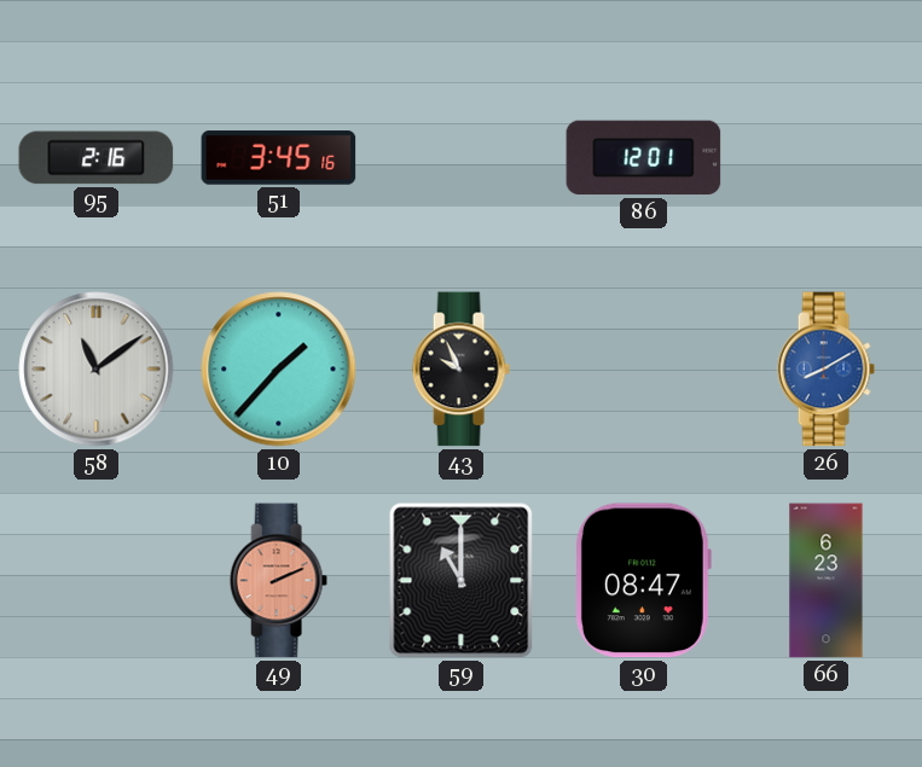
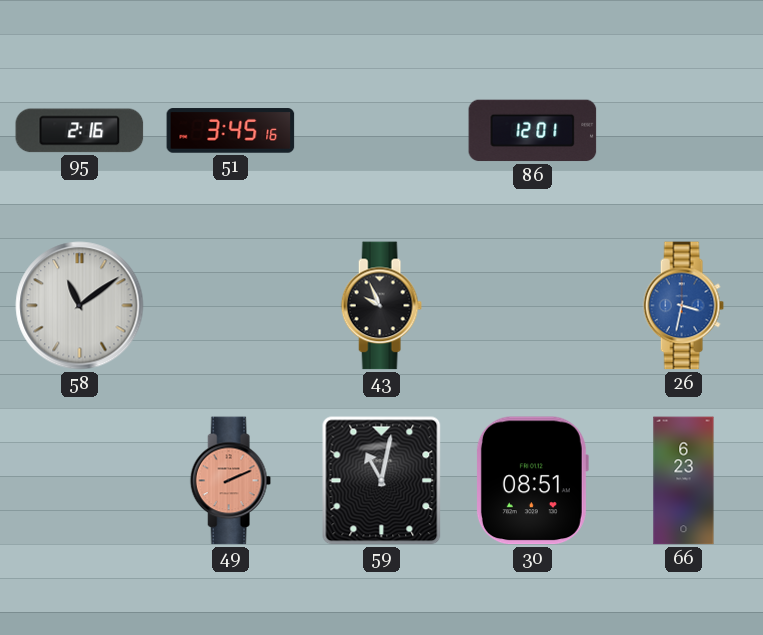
10: 1:37 -> none (279, 370)
26: 8:10 -> 3:32 (683, 306)
59: 11:00 -> 11:02 (382, 481)
30: 08:47 -> 08:51 (532, 481)
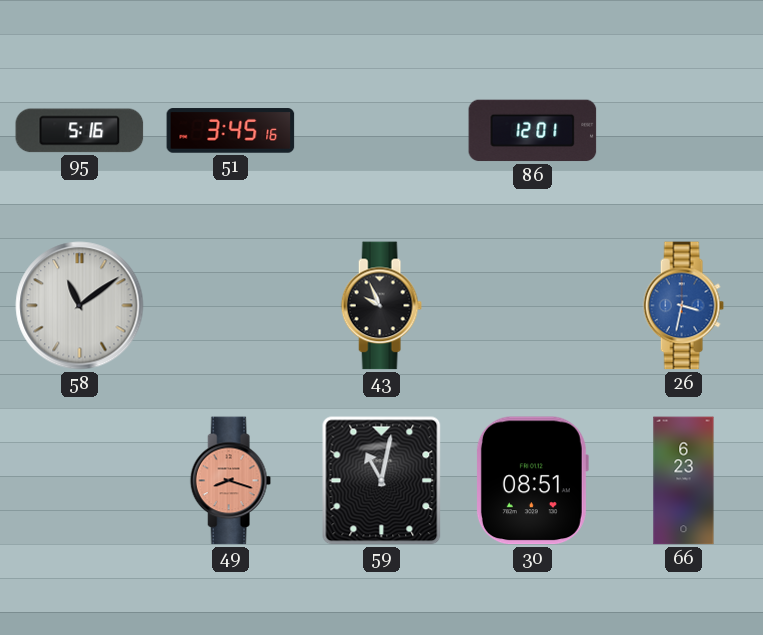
95: 2:16 -> 5:16 (80, 131)
49: 2:11 -> 8:18 (230, 481)
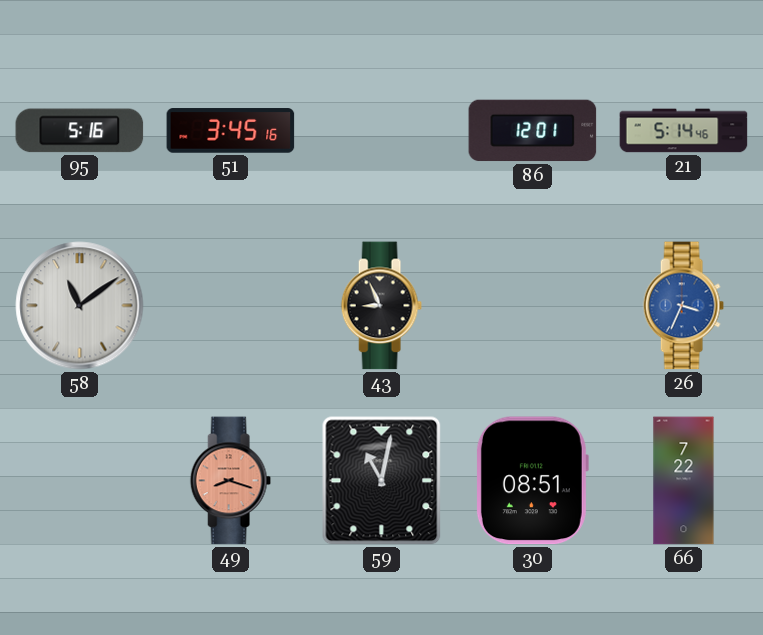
21: none -> 5:14 (684, 131)
43: 9:56 -> 8:56 (381, 306)
26: 3:32 -> 3:34 (683, 306)
66: 6:23 -> 7:22 (684, 481)
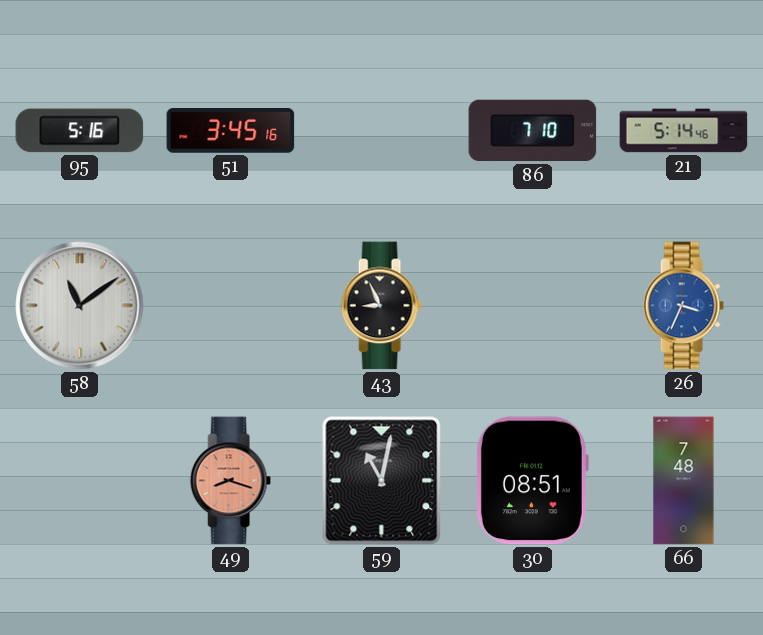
86: 12:01 -> 7:10 (533, 131)
66: 7:22 -> 7:48 (684, 481)
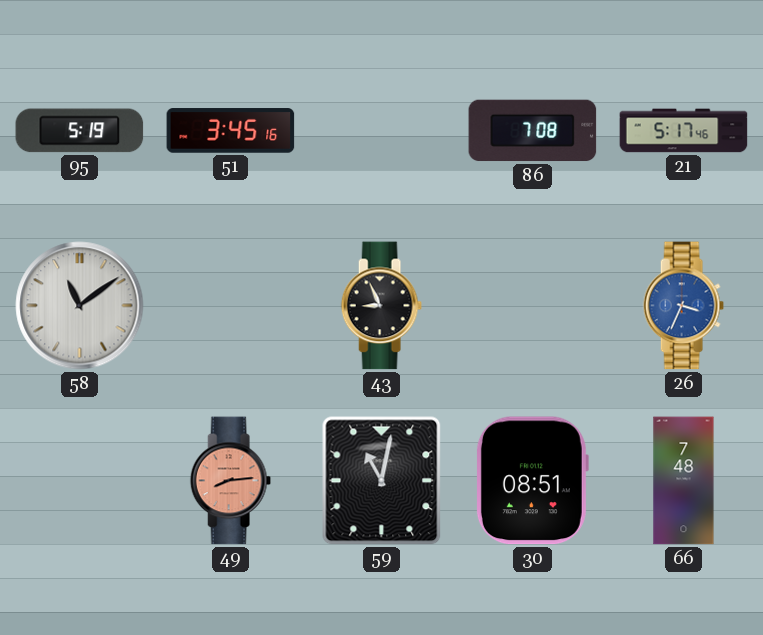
95: 5:16 -> 5:19 (80, 131)
86: 7:10 -> 7:08 (533, 131)
21: 5:14 -> 5:17 (684, 131)
49: 8:18 -> 8:14 (230, 481)
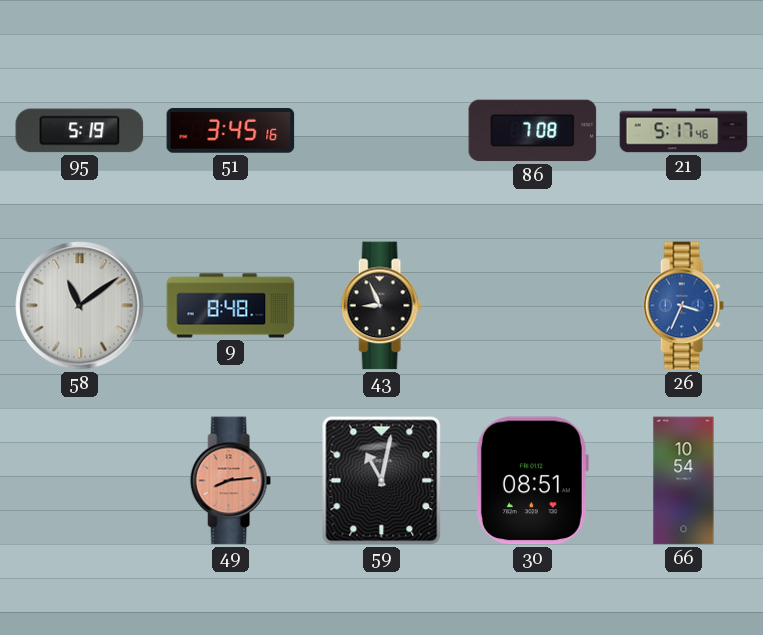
9: none -> 8:48 (231, 306)
66: 7:48 -> 10:54 (684, 481)
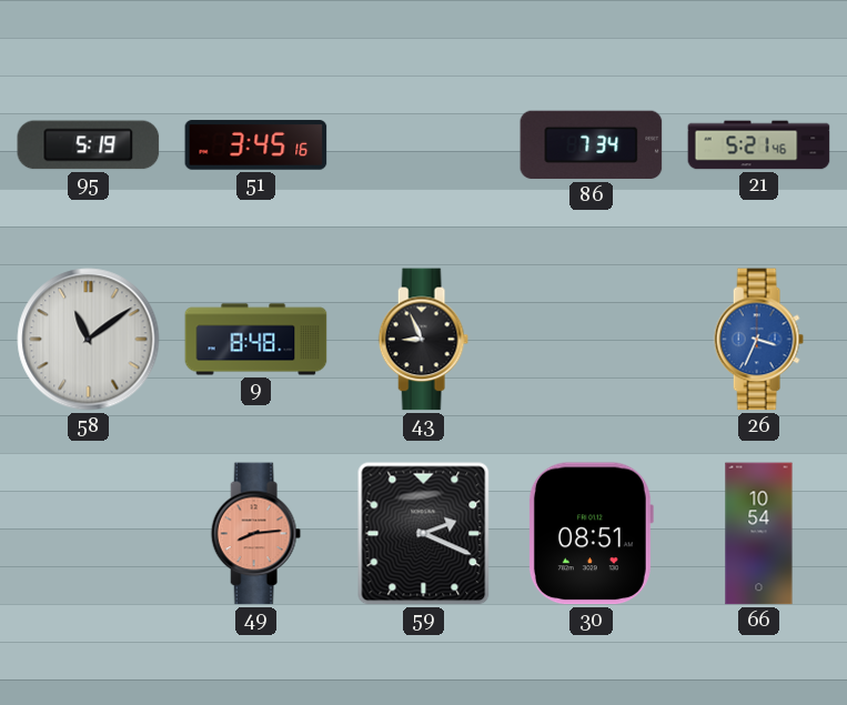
86: 7:08 -> 7:34 (592, 145)
21: 5:17 -> 5:21 (759, 145)
59: 11:02 -> 2:19 (424, 534)
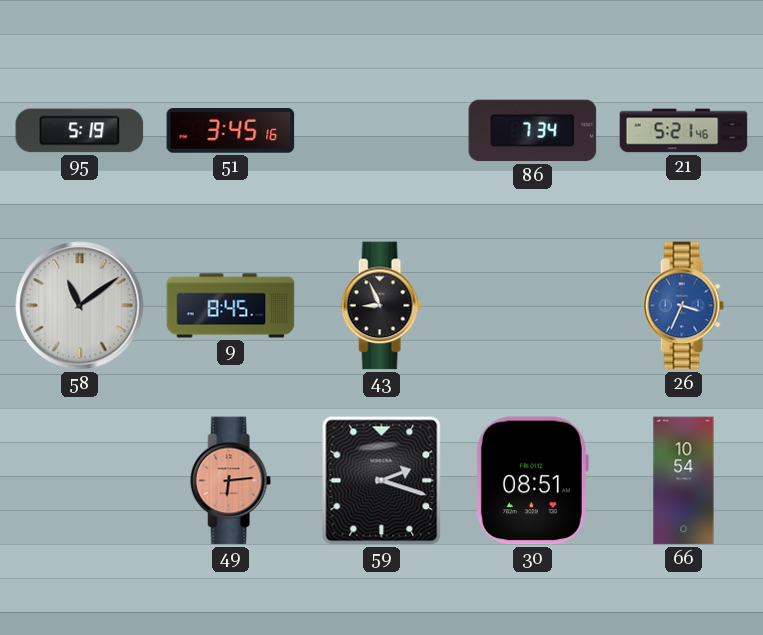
9: 8:48 -> 8:45 (231, 306)
49: 8:14 -> 6:14 (230, 481)
59: 2:19 -> 2:18 (382, 481)
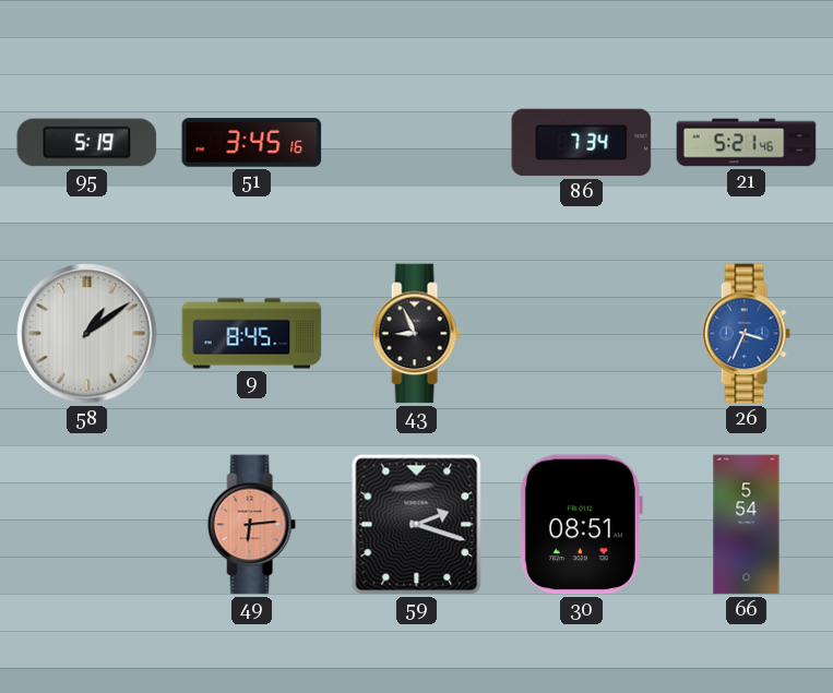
58: 11:09 -> 1:09 (87, 334)
66: 10:54 -> 5:54 (747, 525)
